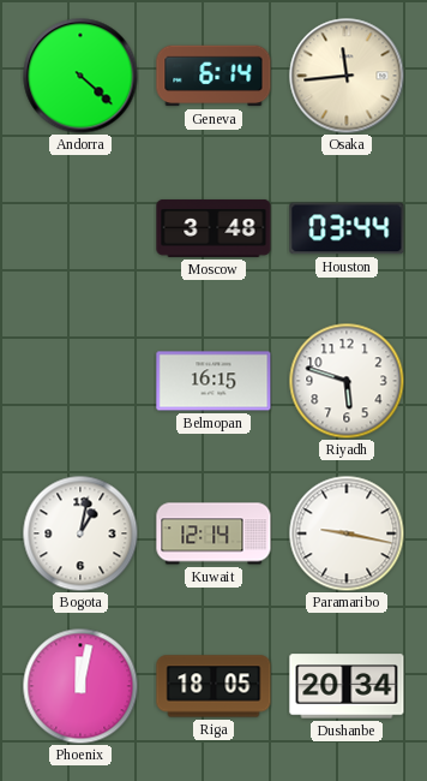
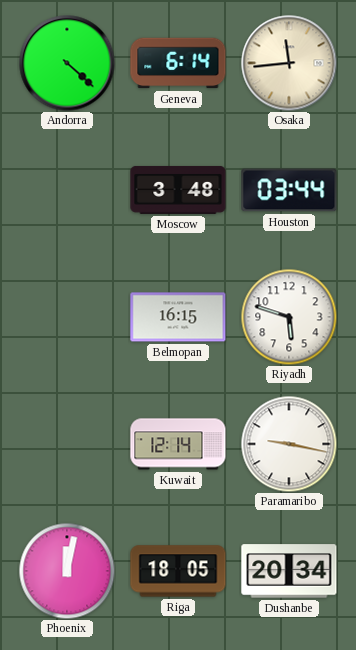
Bogota: 1:02 -> none (80, 533)
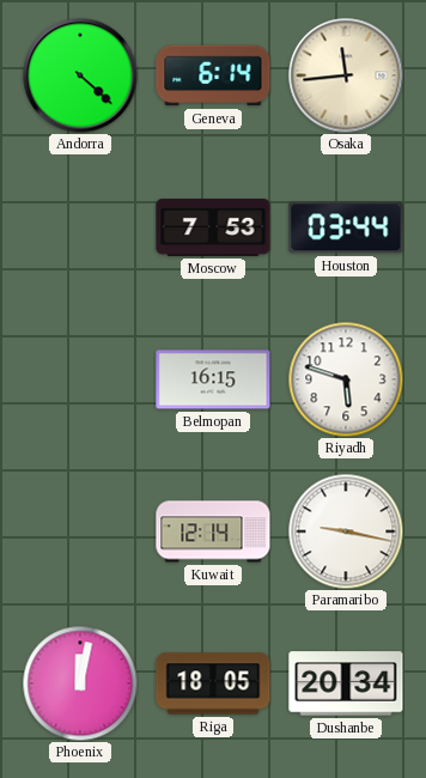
Moscow: 3:48 -> 7:53 (213, 227)
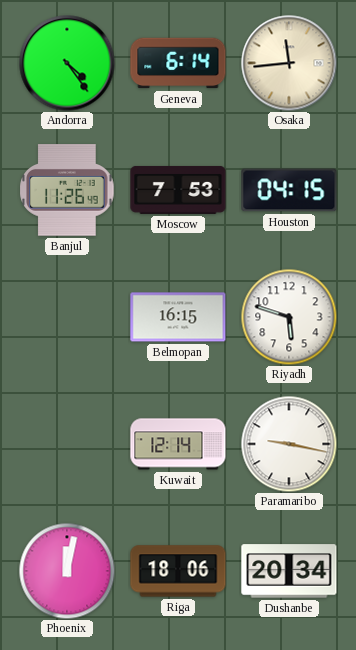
Andorra: 4:22 -> 4:24 (67, 63)
Banjul: none -> 11:26 (67, 190)
Houston: 03:44 -> 04:15 (289, 190)
Riga: 18:05 -> 18:06 (178, 571)
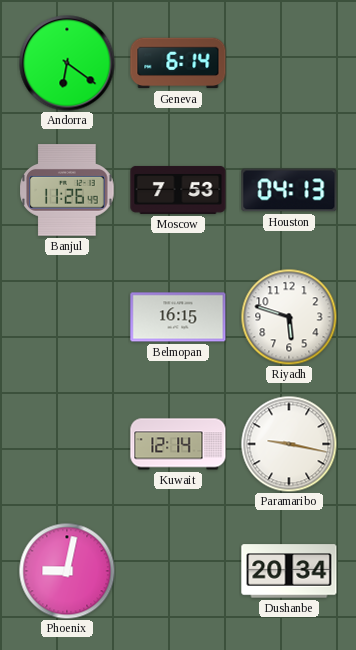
Andorra: 4:24 -> 6:21 (67, 63)
Osaka: 11:44 -> none (289, 63)
Houston: 04:15 -> 04:13 (289, 190)
Phoenix: 12:02 -> 9:02 (67, 571)
Riga: 18:06 -> none (178, 571)
